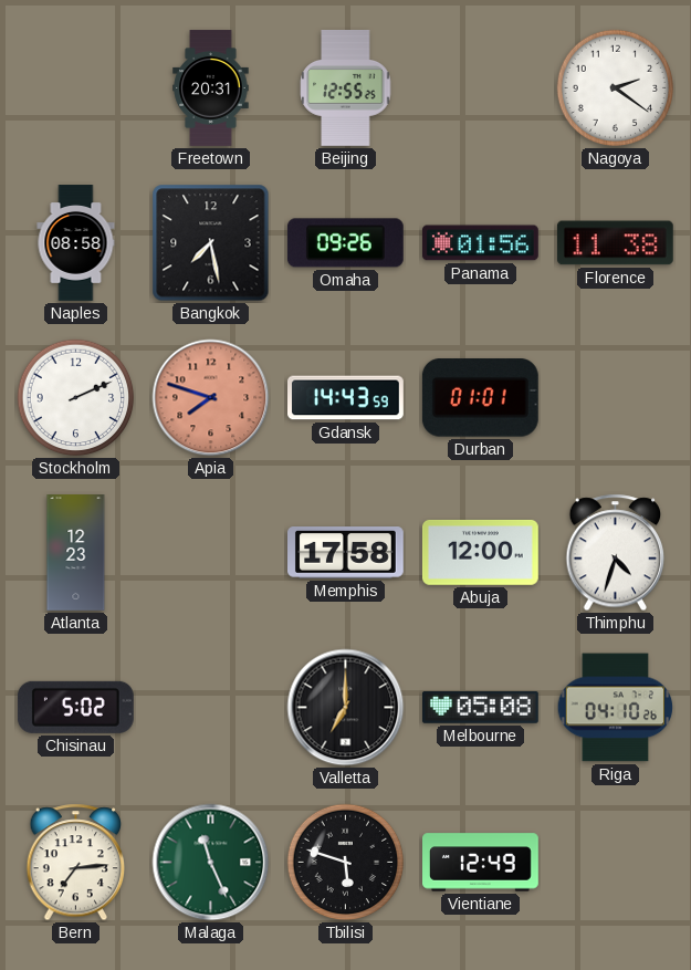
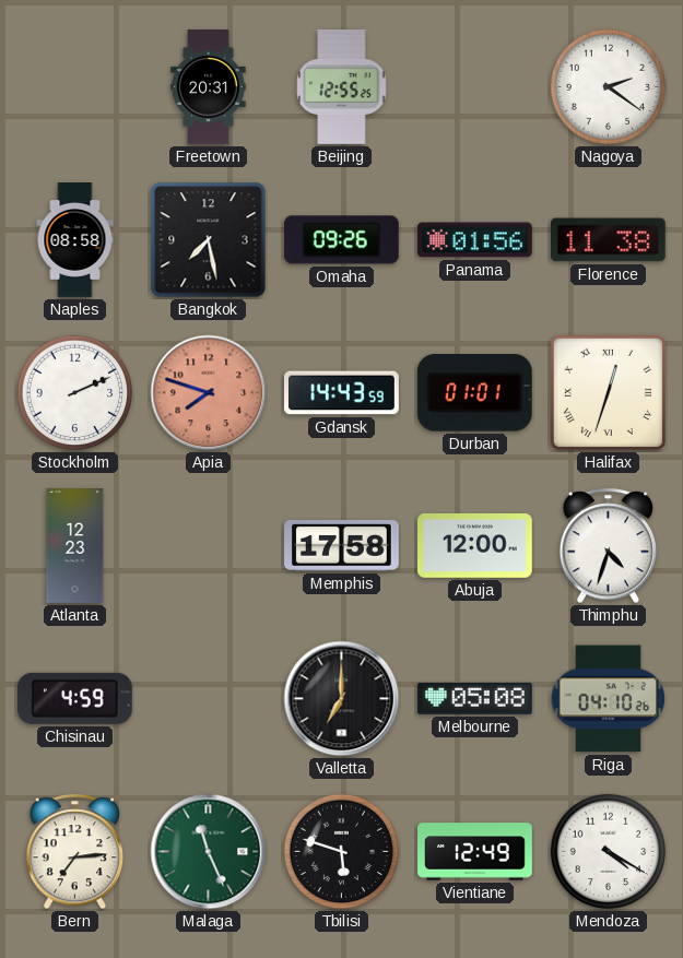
Halifax: none -> 12:33 (608, 392)
Chisinau: 5:02 -> 4:59 (74, 698)
Mendoza: none -> 4:20 (609, 852)
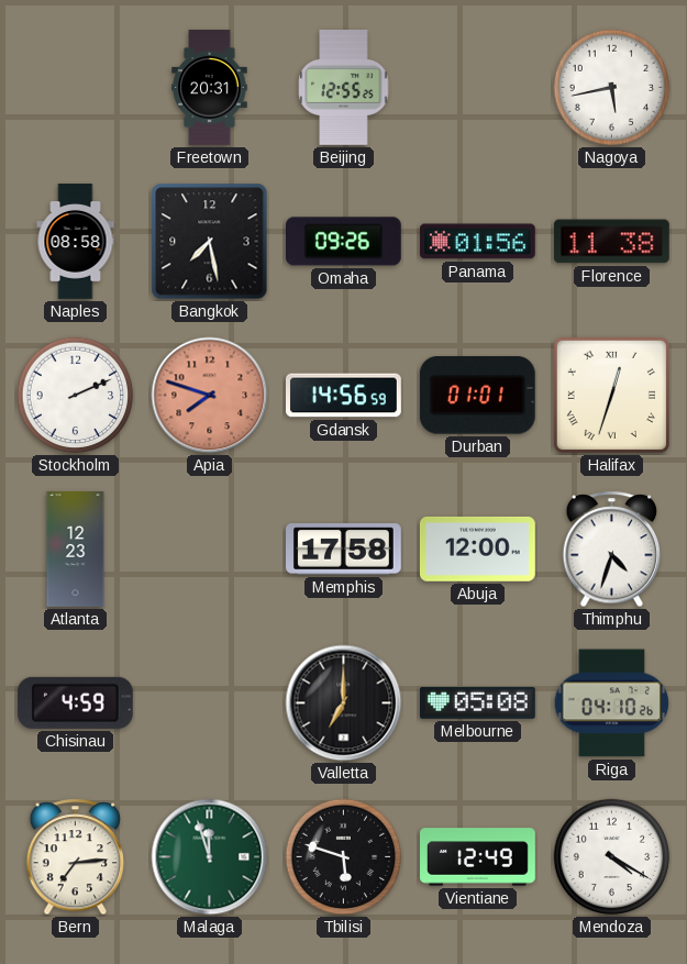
Nagoya: 2:21 -> 5:43 (612, 88)
Gdansk: 14:43 -> 14:56 (344, 396)
Malaga: 11:26 -> 11:57 (210, 857)
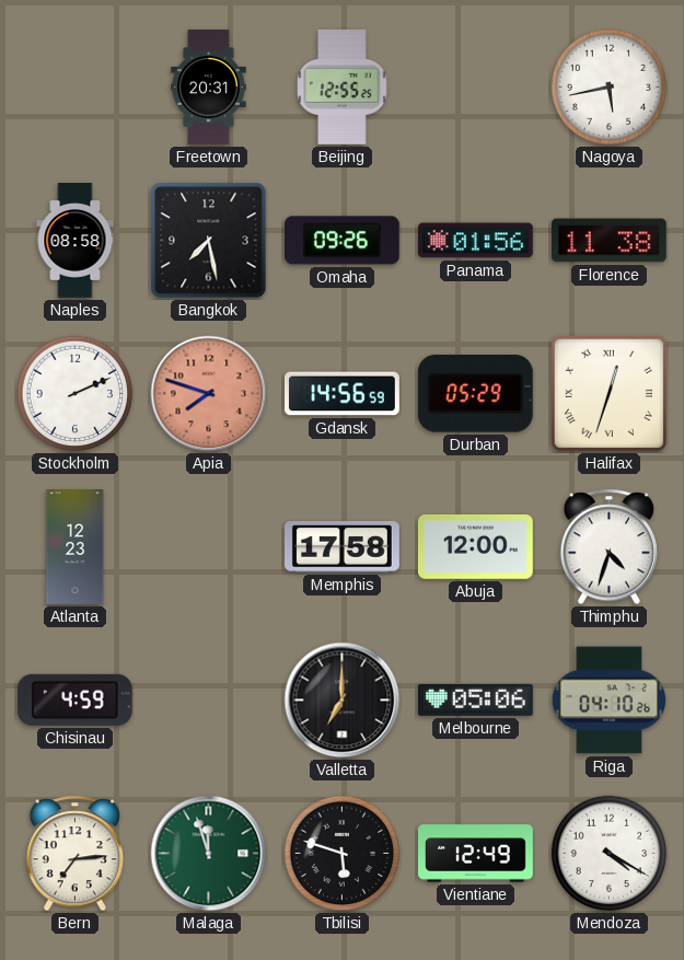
Durban: 01:01 -> 05:29 (475, 394)
Melbourne: 05:08 -> 05:06 (475, 699)
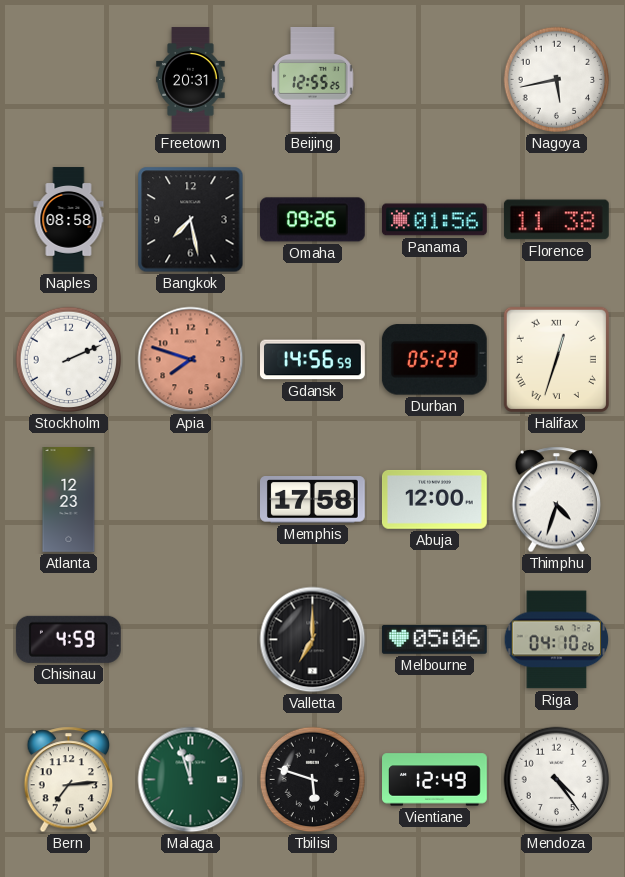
Mendoza: 4:20 -> 4:24 (557, 780)
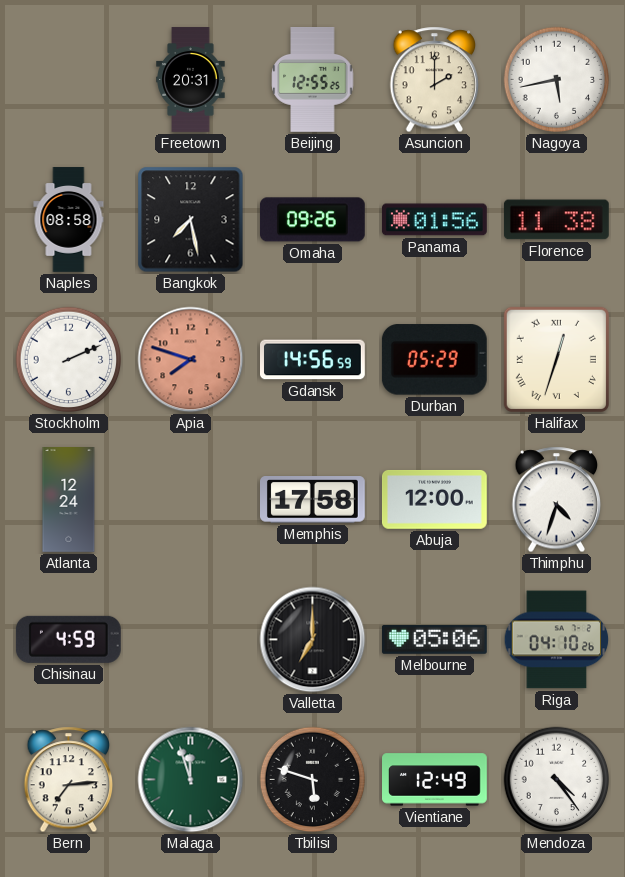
Asuncion: none -> 2:00 (435, 80)
Atlanta: 12:23 -> 12:24 (69, 500)
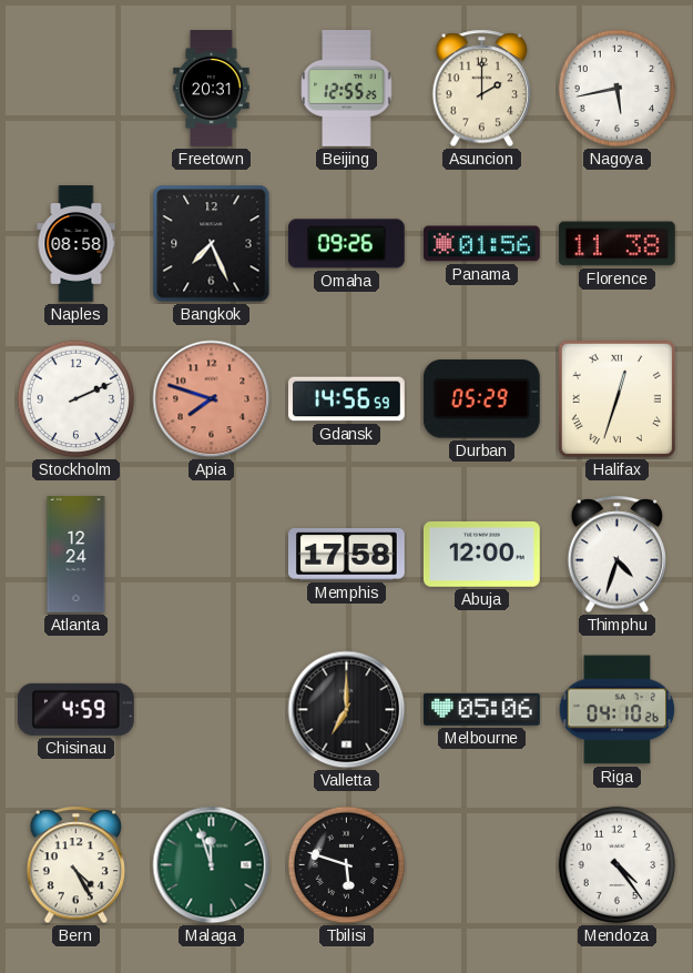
Bangkok: 7:28 -> 7:26 (212, 244)
Bern: 7:14 -> 4:25 (77, 865)
Vientiane: 12:49 -> none (435, 780)
